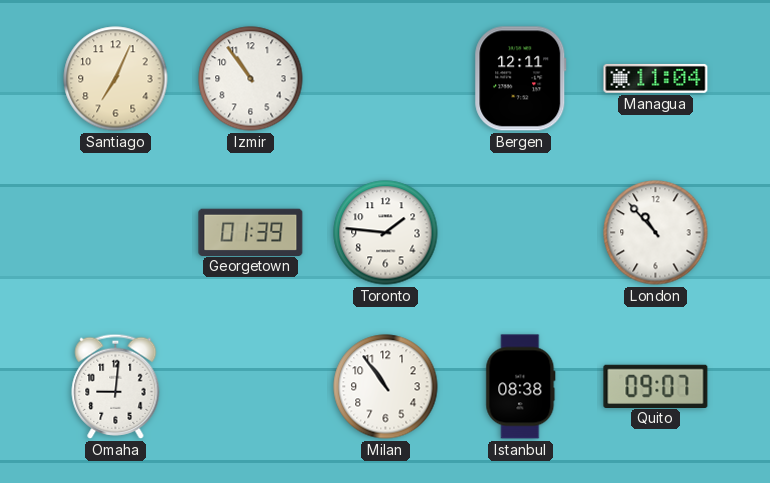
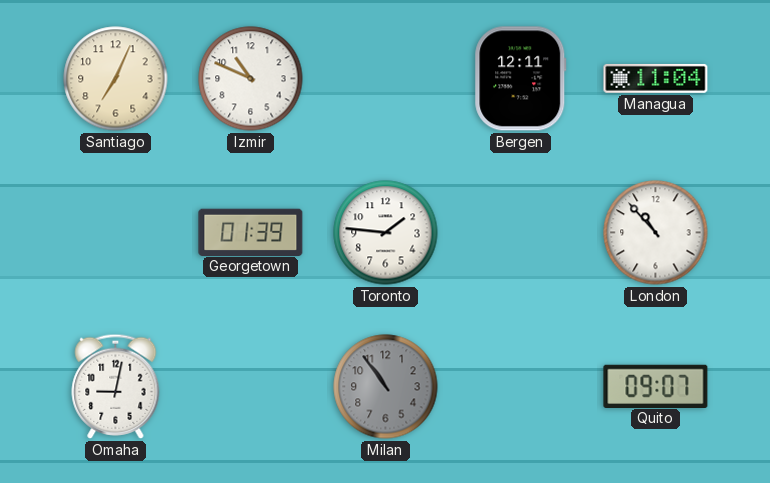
Izmir: 10:54 -> 10:49 (251, 79)
Omaha: 9:01 -> 9:02 (116, 386)
Milan dial: white -> grey (386, 387)
Istanbul: 08:38 -> none (521, 387)
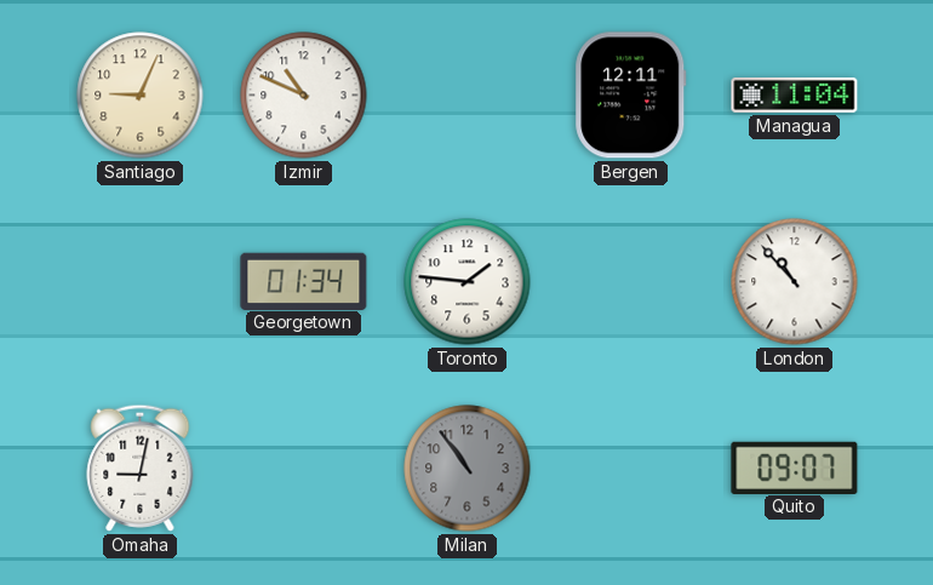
Santiago: 7:04 -> 9:04 (141, 96)
Georgetown: 01:39 -> 01:34 (304, 281)
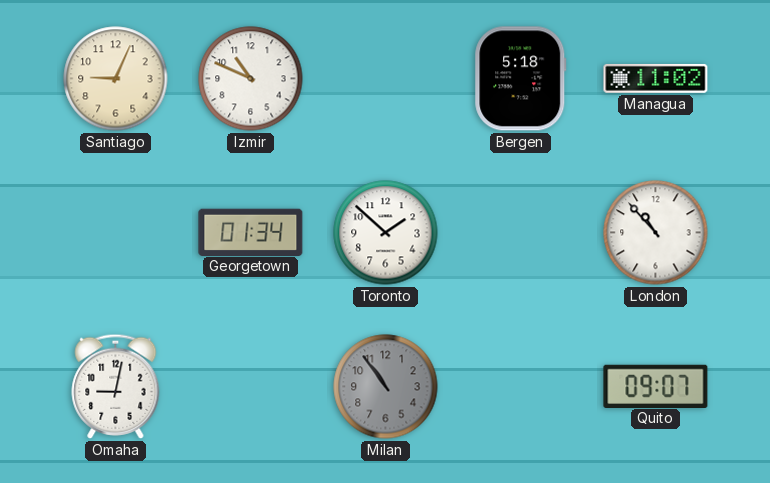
Bergen: 12:11 -> 5:18 (521, 79)
Managua: 11:04 -> 11:02 (656, 78)
Toronto: 1:46 -> 1:52 (386, 233)
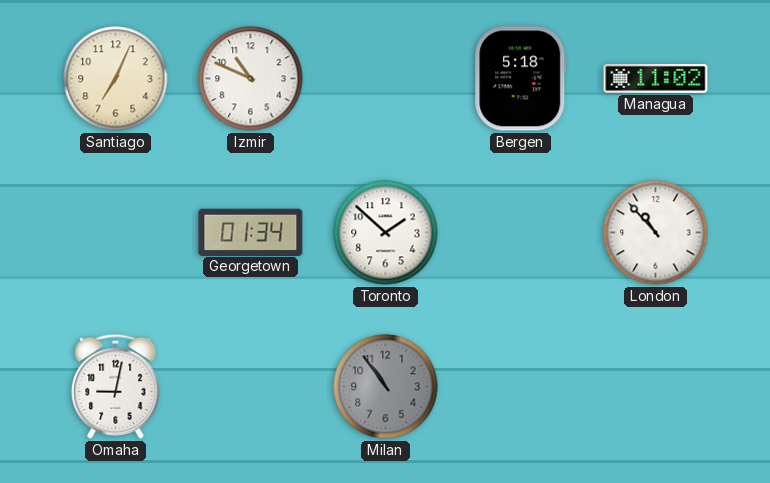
Santiago: 9:04 -> 7:04 (116, 79)
Quito: 09:07 -> none (656, 386)
